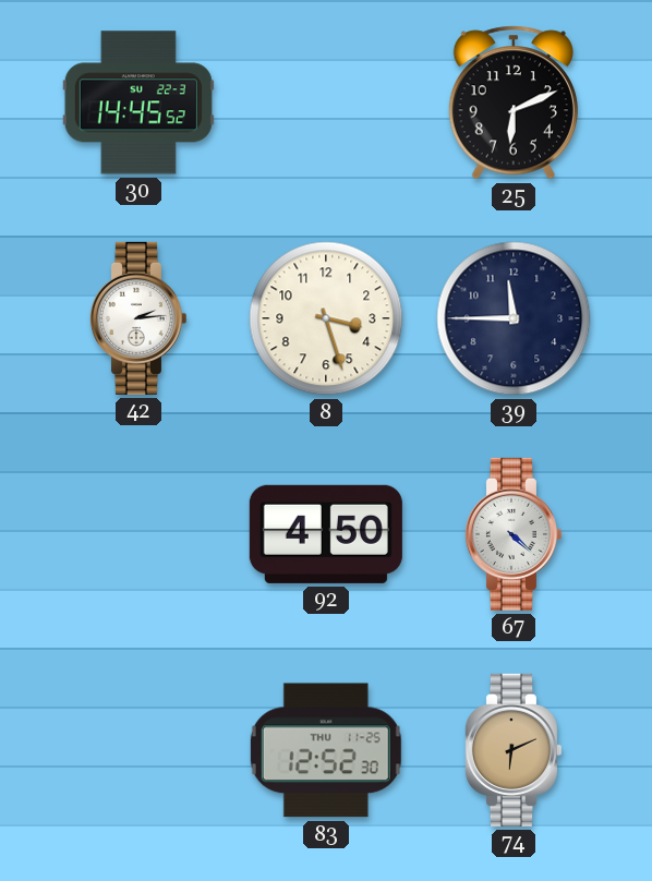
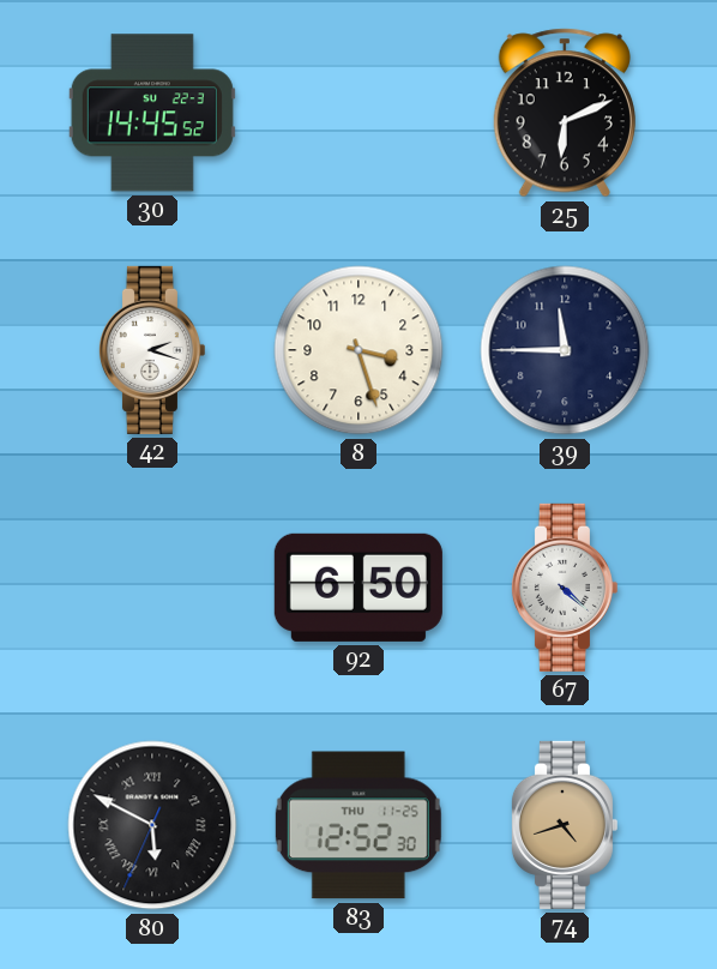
42: 2:14 -> 2:18 (151, 350)
92: 4:50 -> 6:50 (358, 588)
80: none -> 5:49 (152, 825)
74: 6:11 -> 4:42 (564, 825)
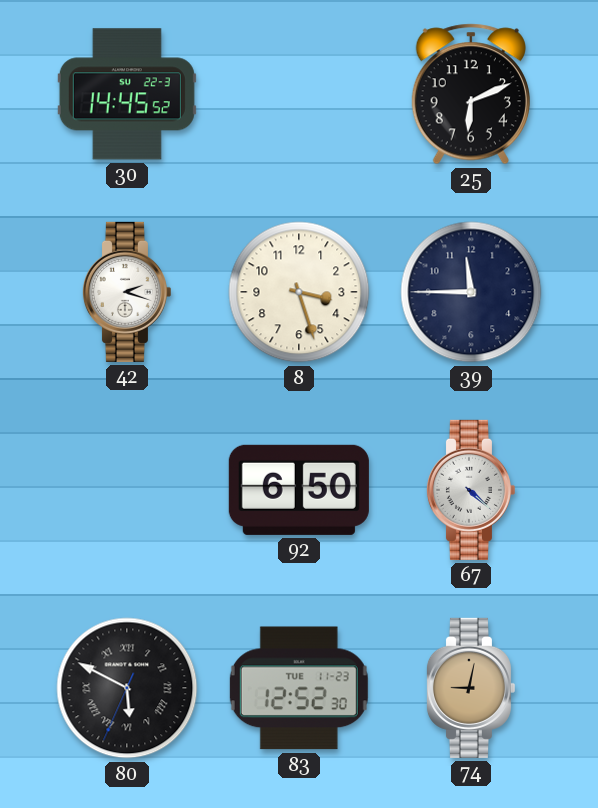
83 date: THU 11-25 -> TUE 11-23 (299, 688)
74: 4:42 -> 9:02 (470, 688)
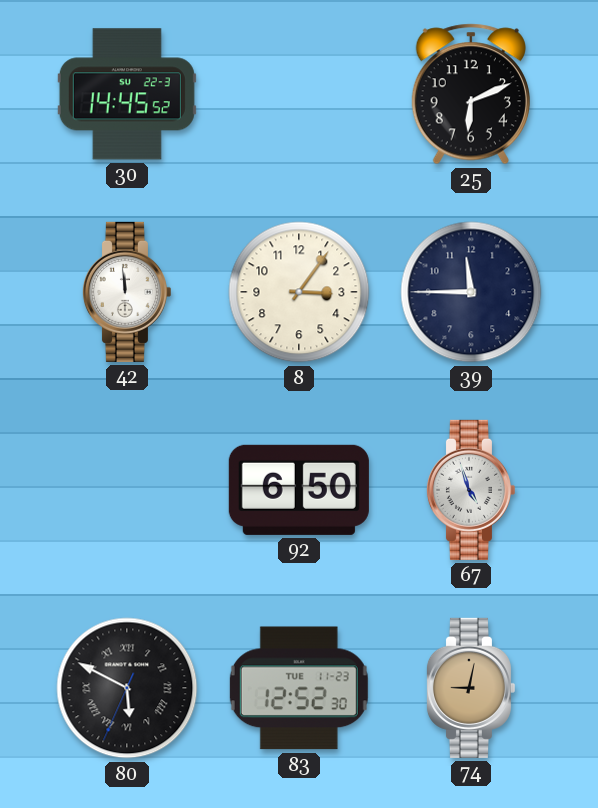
42: 2:18 -> 11:59 (126, 292)
8: 3:27 -> 3:06 (299, 292)
67: 4:22 -> 4:57 (470, 490)
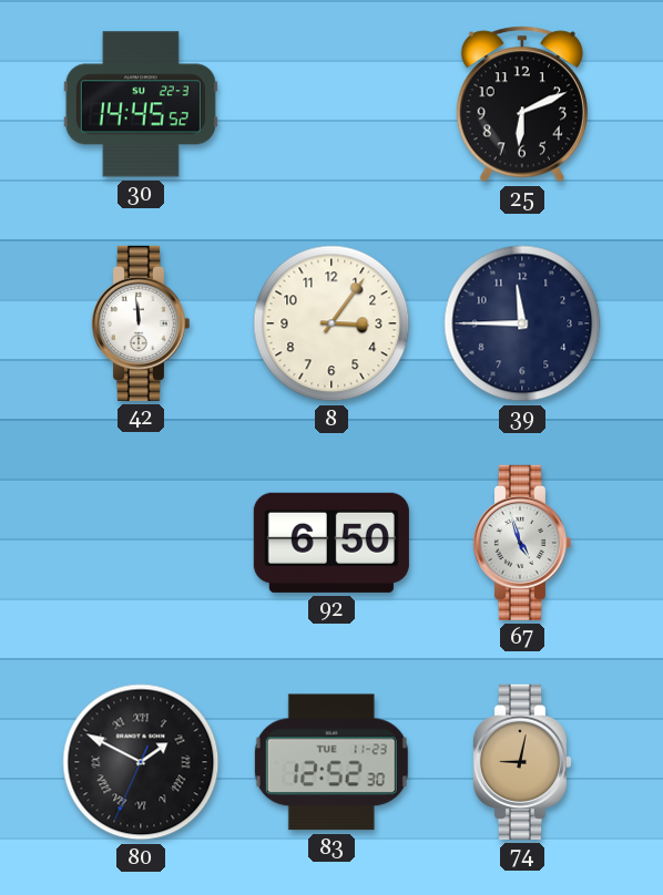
80: 5:49 -> 1:49 (141, 762)
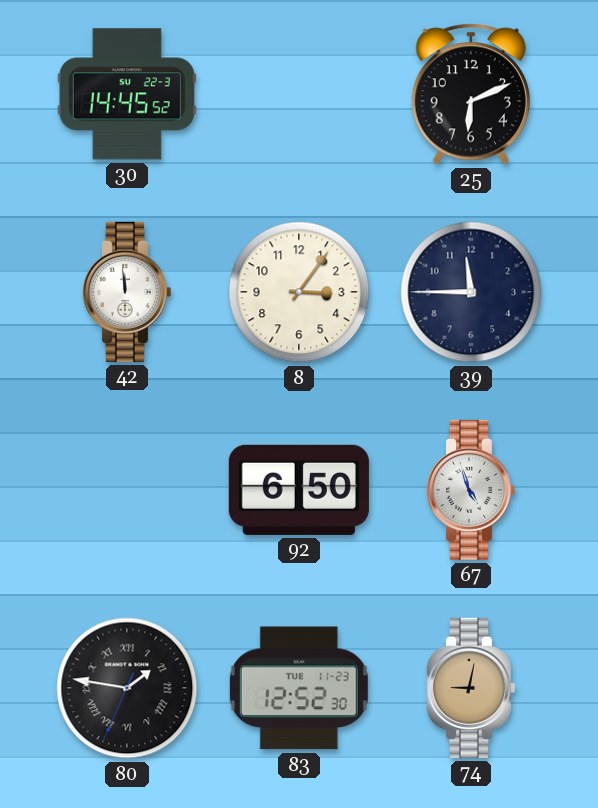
80: 1:49 -> 1:46 (127, 688)
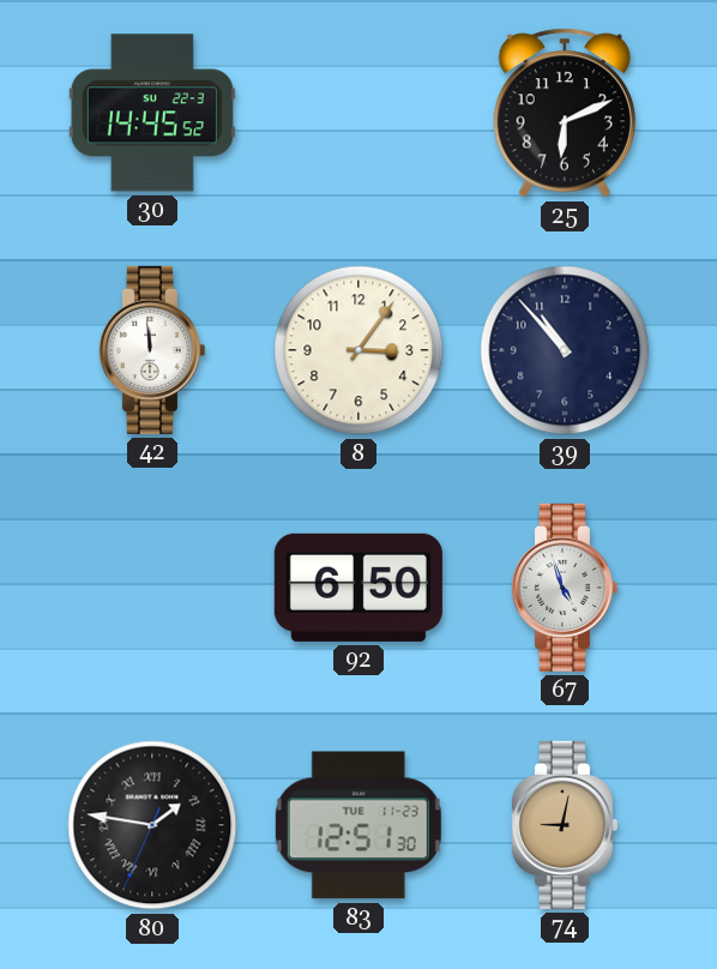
39: 11:45 -> 10:53 (565, 350)
83: 12:52 -> 12:51 (358, 825)
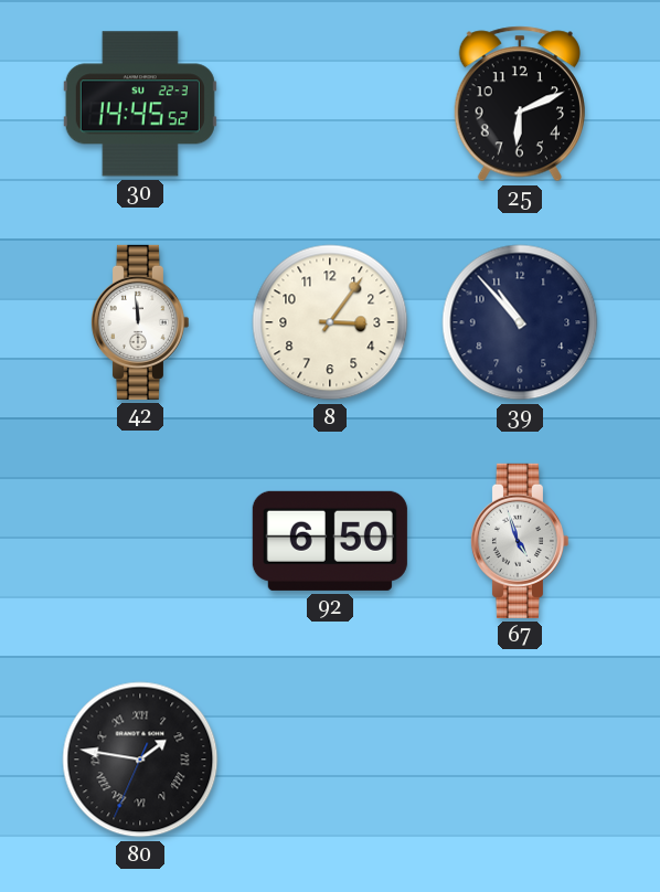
83: 12:51 -> none (358, 825)
74: 9:02 -> none (564, 825)
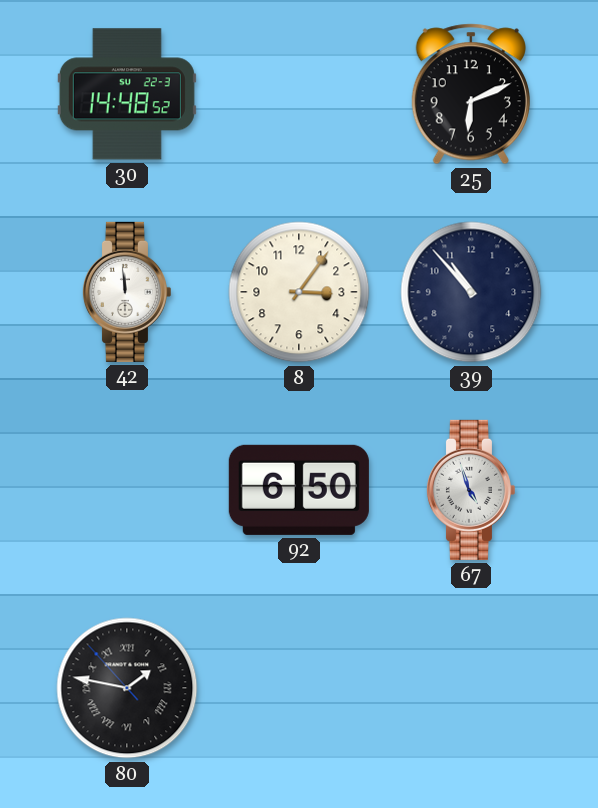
30: 14:45 -> 14:48 (127, 94)
80: 1:46:34 -> 1:46:53 (127, 688)
